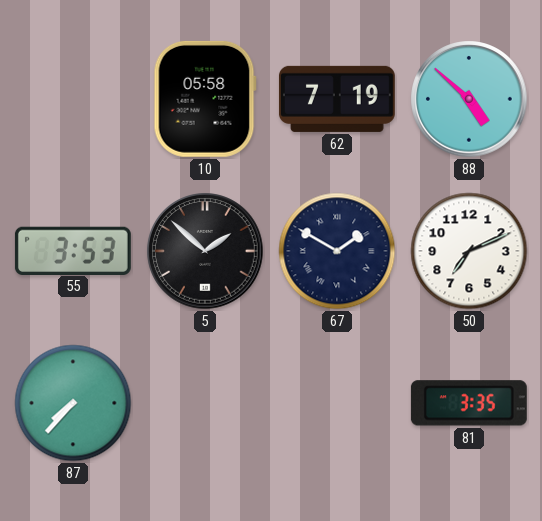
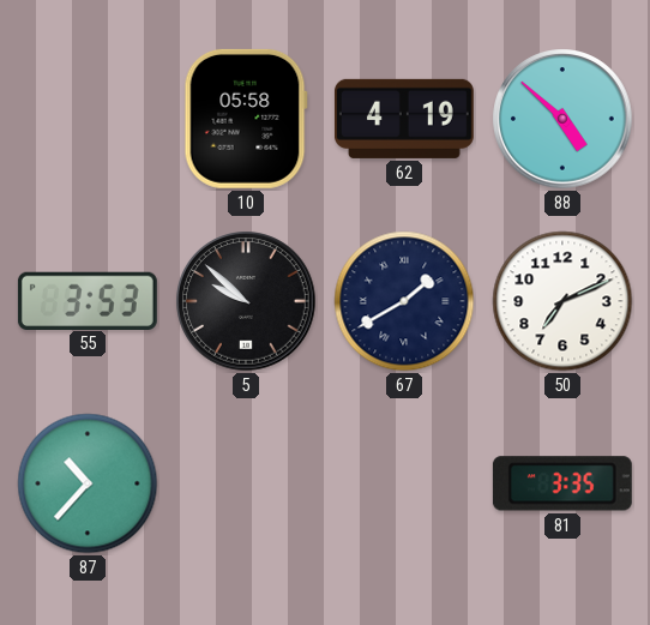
62: 7:19 -> 4:19 (404, 119)
5: 1:52 -> 9:52 (246, 301)
67: 1:50 -> 1:40 (404, 301)
87: 7:37 -> 10:37 (88, 483)
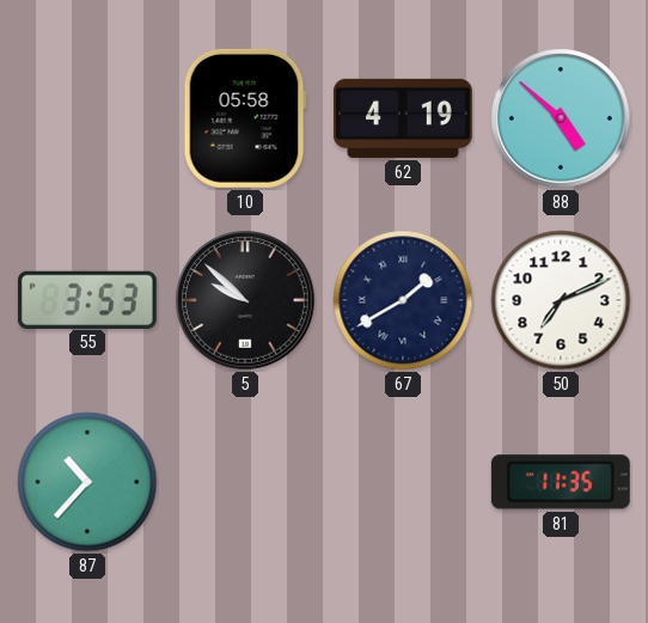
81: 3:35 -> 11:35 (561, 482)
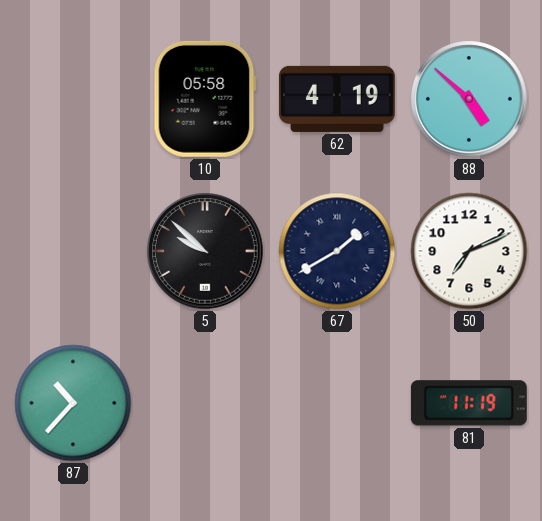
55: 3:53 -> none (87, 299)
81: 11:35 -> 11:19 (469, 403)
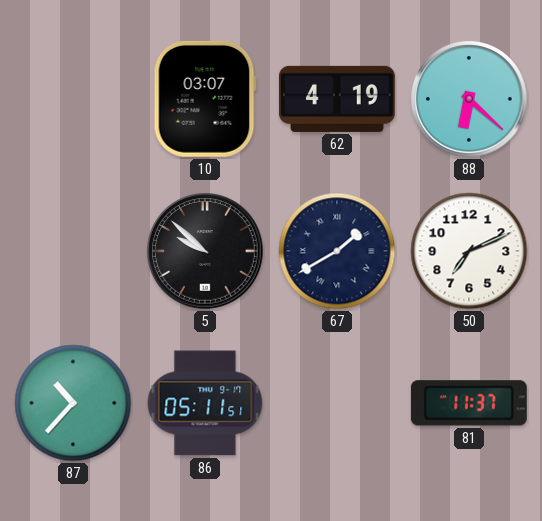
10: 05:58 -> 03:07 (205, 99)
88: 4:52 -> 6:22 (469, 99)
86: none -> 05:11 (205, 403)
81: 11:19 -> 11:37 (469, 403)
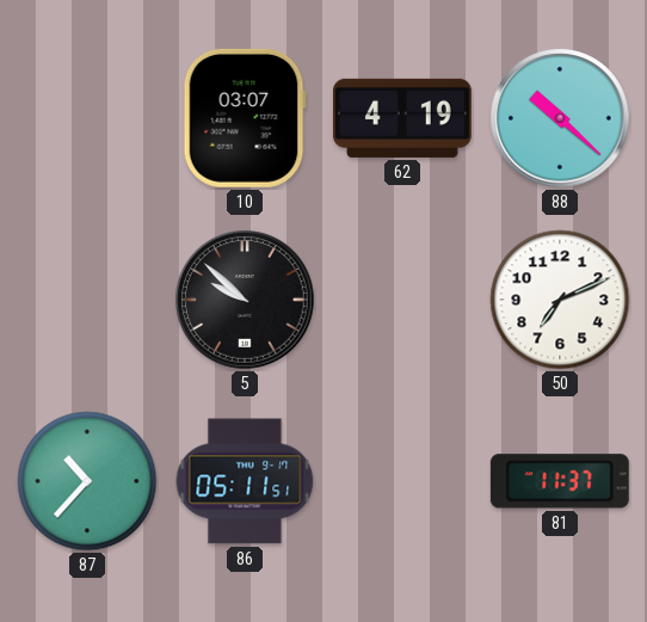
88: 6:22 -> 10:22 (560, 118)
67: 1:40 -> none (337, 251)
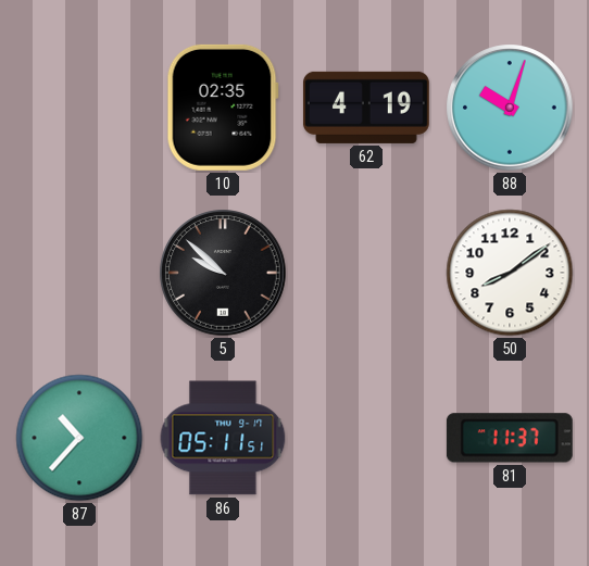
10: 03:07 -> 02:35 (223, 108)
88: 10:22 -> 10:03 (510, 108)
50: 7:11 -> 8:09 (510, 273)
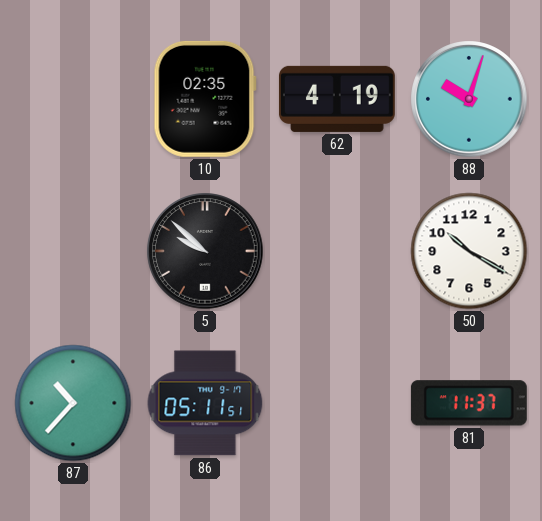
50: 8:09 -> 10:20 (469, 251)
